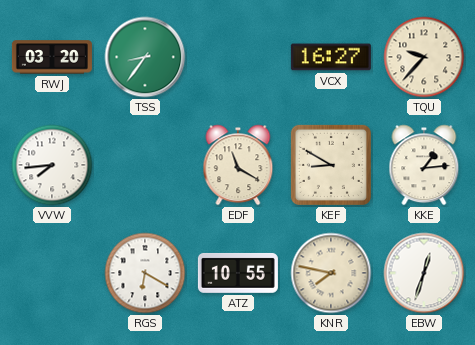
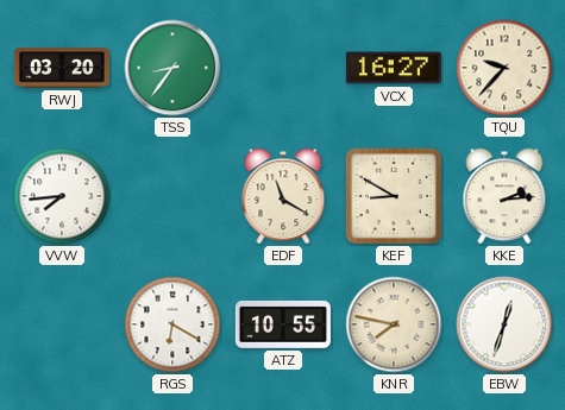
KKE: 1:14 -> 2:14 (504, 196)
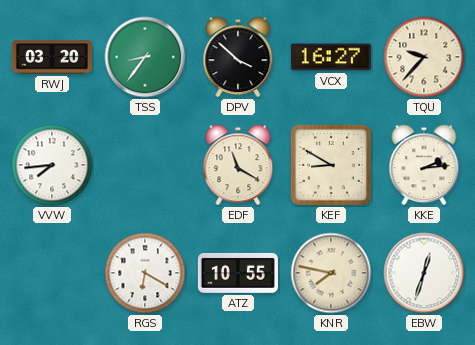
DPV: none -> 3:52 (238, 57)
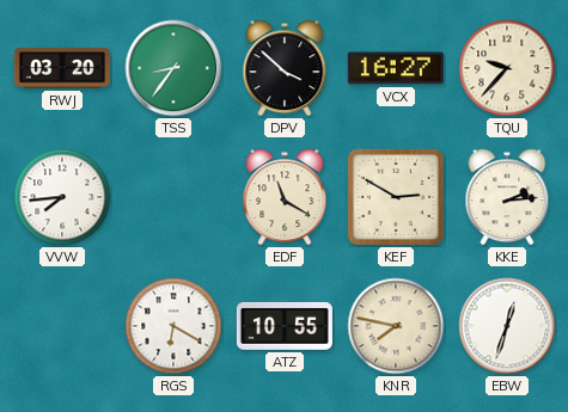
KEF: 8:50 -> 2:50 (396, 197)
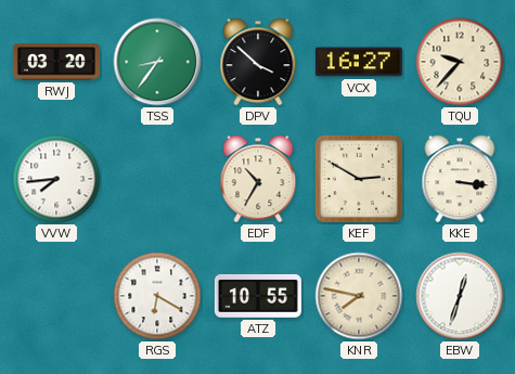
EDF: 11:20 -> 10:35 (258, 179)
KKE: 2:14 -> 3:16 (460, 179)
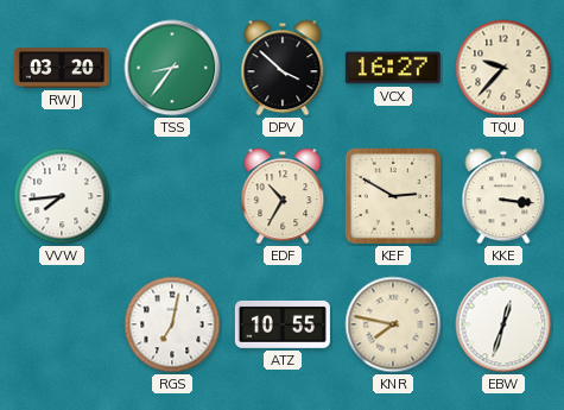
RGS: 6:20 -> 7:02 (172, 324)
